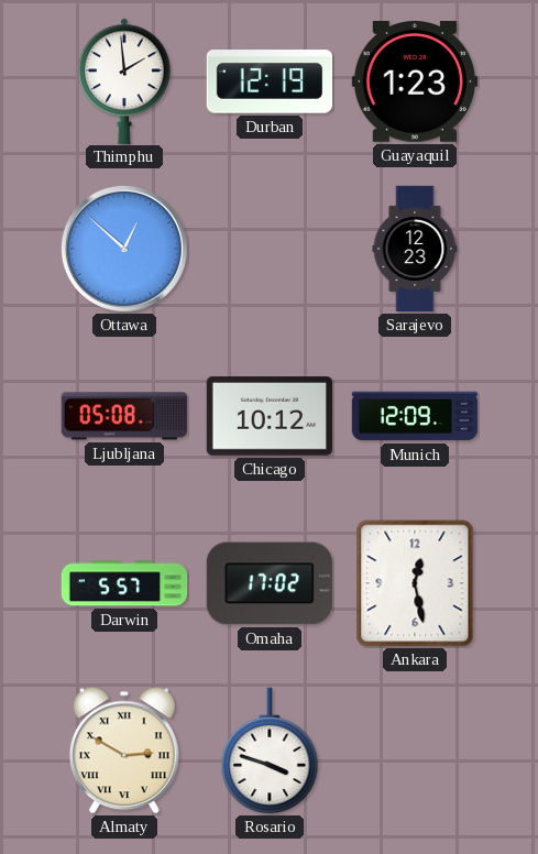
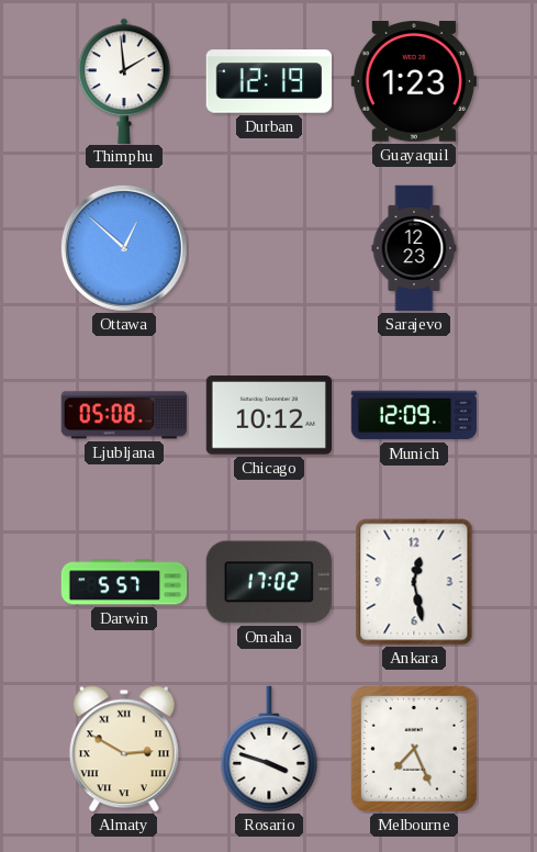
Melbourne: none -> 7:26 (414, 749)
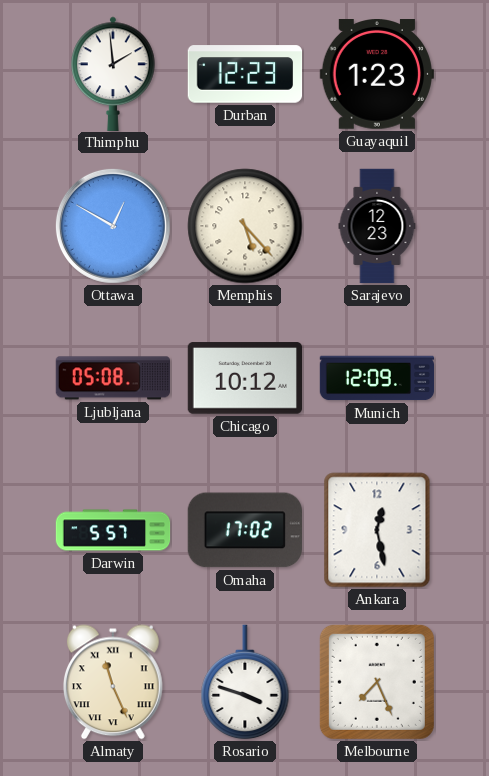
Durban: 12:19 -> 12:23 (245, 74)
Ottawa: 12:52 -> 12:50 (113, 226)
Memphis: none -> 5:23 (245, 226)
Almaty: 2:50 -> 11:26 (113, 682)
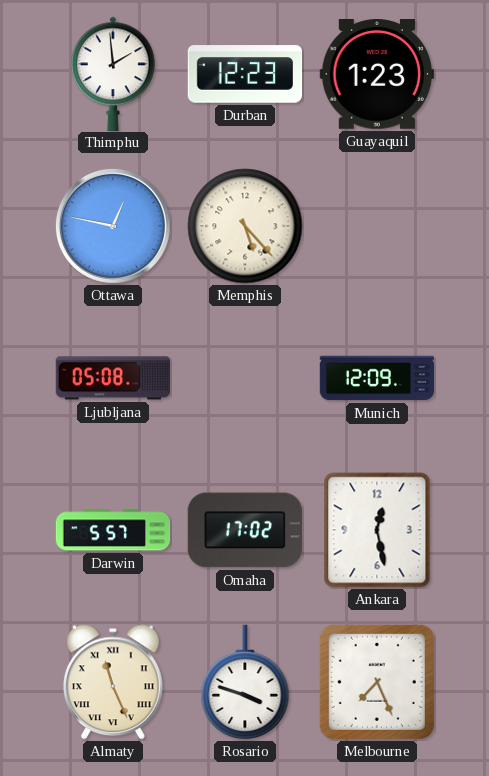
Ottawa: 12:50 -> 12:47 (113, 226)
Sarajevo: 12:23 -> none (377, 226)
Chicago: 10:12 -> none (244, 378)
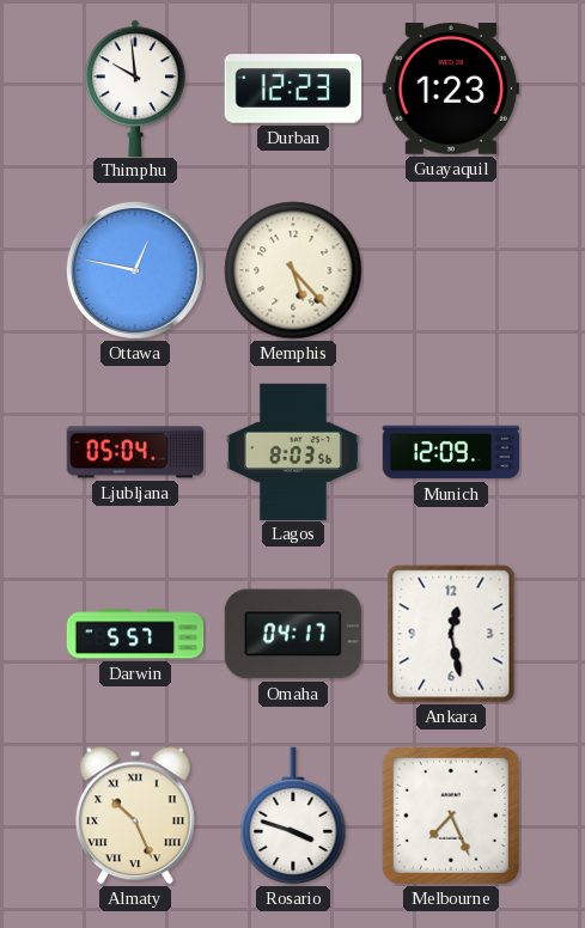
Thimphu: 1:59 -> 9:59 (135, 87)
Ljubljana: 05:08 -> 05:04 (134, 452)
Lagos: none -> 8:03 (293, 451)
Omaha: 17:02 -> 04:17 (293, 634)
Almaty: 11:26 -> 10:26 (135, 816)
